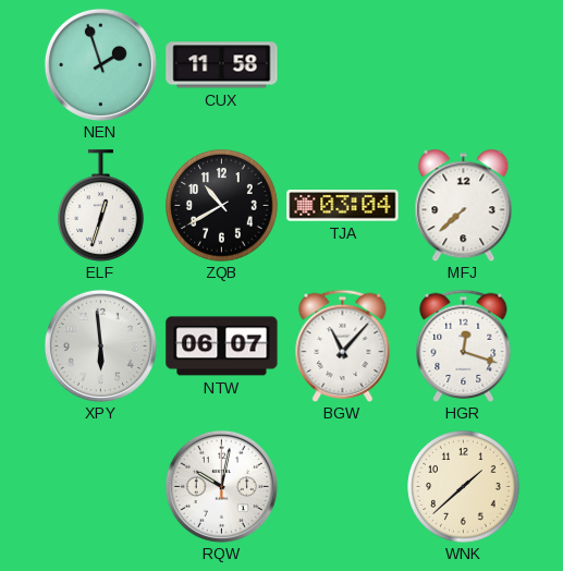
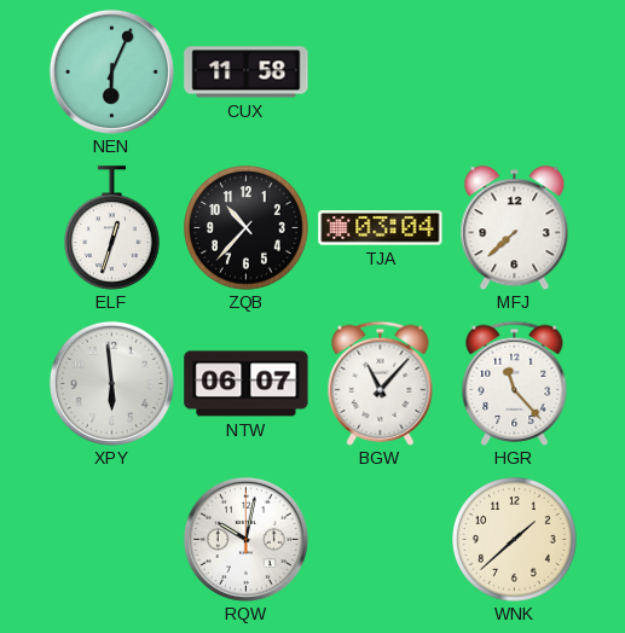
NEN: 1:57 -> 6:04 (111, 71)
ZQB: 10:40 -> 10:37 (247, 228)
HGR: 12:18 -> 11:23 (515, 383)
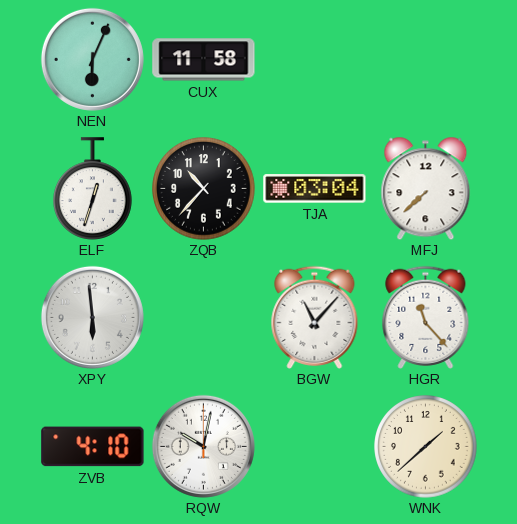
NTW: 06:07 -> none (247, 384)
ZVB: none -> 4:10 (93, 447)
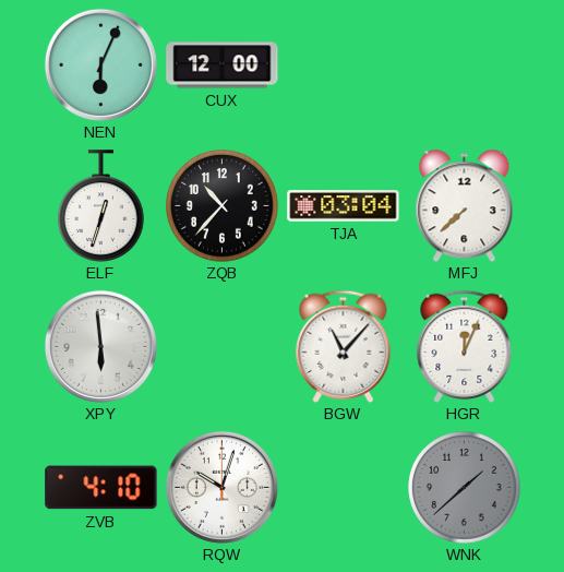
CUX: 11:58 -> 12:00 (223, 65)
HGR: 11:23 -> 12:04 (465, 346)
RQW: 10:02 -> 10:03 (221, 487)
WNK dial: cream -> grey (465, 488)
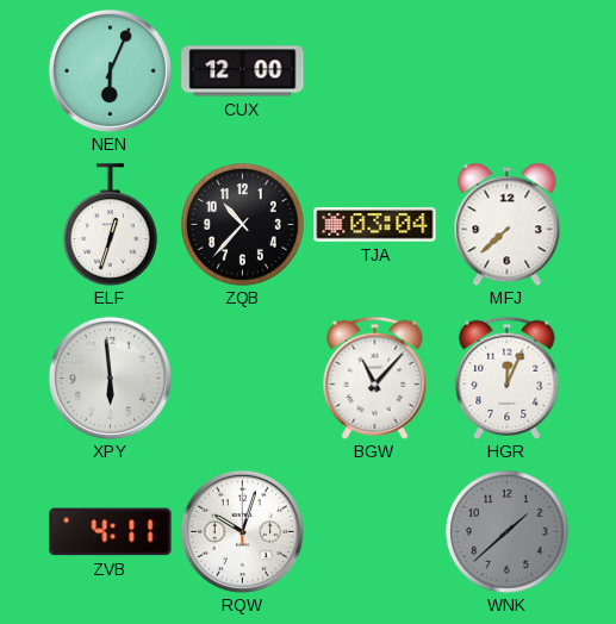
ZVB: 4:10 -> 4:11 (111, 532)
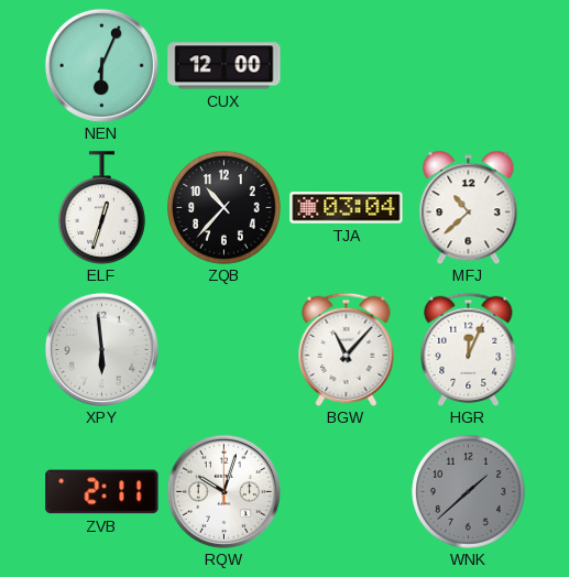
MFJ: 7:38 -> 10:38 (469, 207)
ZVB: 4:11 -> 2:11 (102, 492)
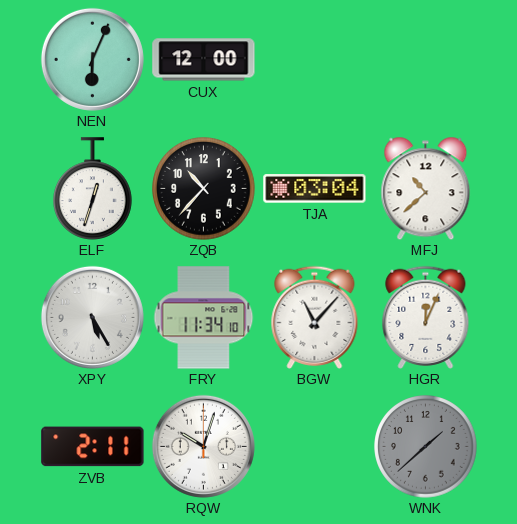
XPY: 5:59 -> 5:25 (92, 317)
FRY: none -> 11:34 (204, 318)
